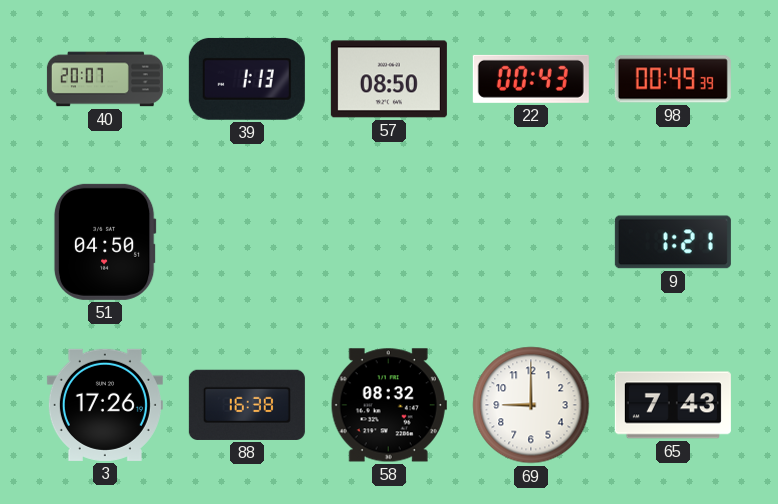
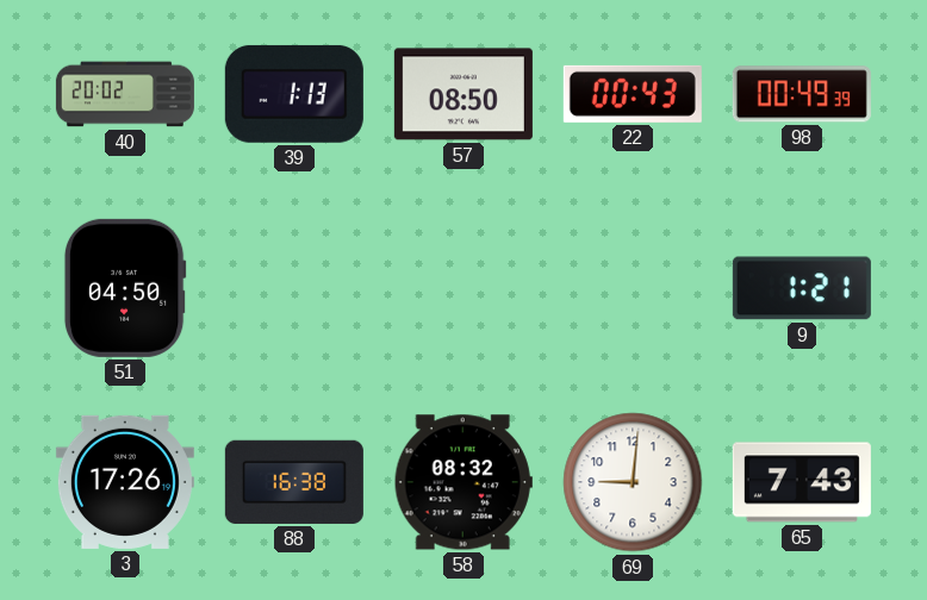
40: 20:07 -> 20:02 (125, 94)
69: 9:00 -> 9:01 (633, 482)
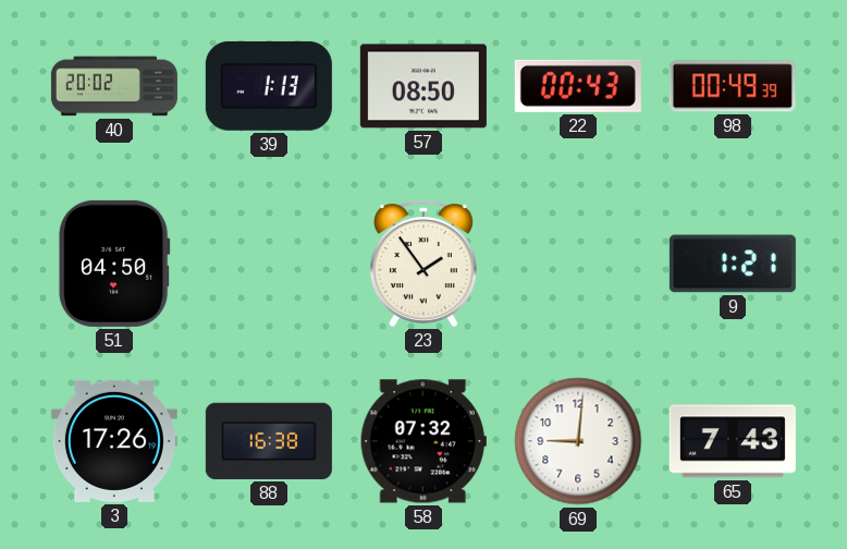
23: none -> 1:54 (423, 264)
58: 08:32 -> 07:32 (423, 441)
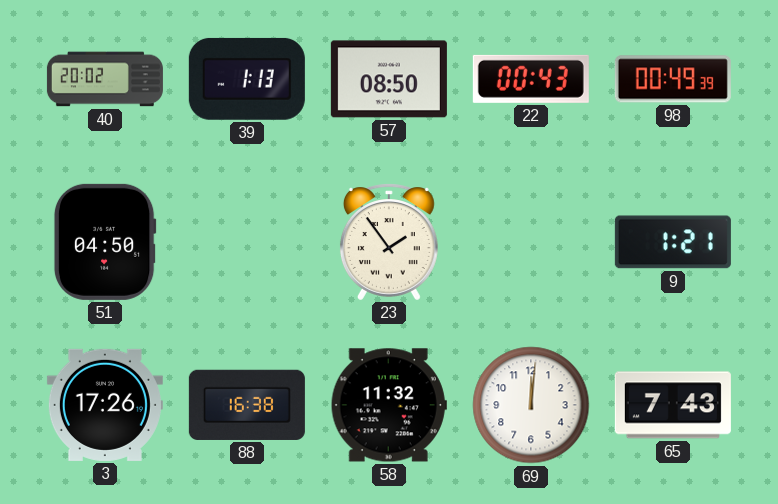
58: 07:32 -> 11:32 (389, 405)
69: 9:01 -> 12:01 (531, 405)
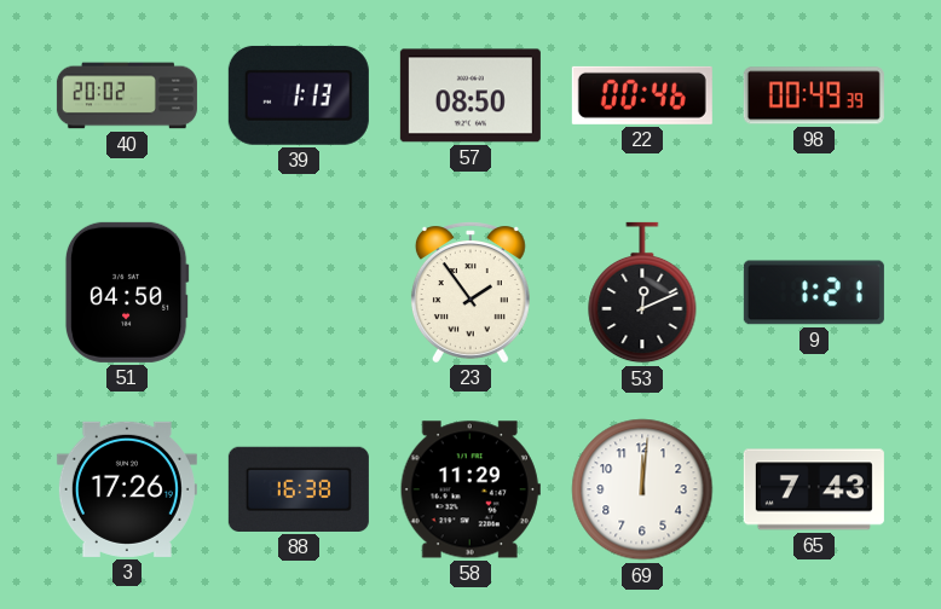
22: 00:43 -> 00:46 (642, 95)
53: none -> 12:11 (642, 292)
58: 11:32 -> 11:29 (470, 489)
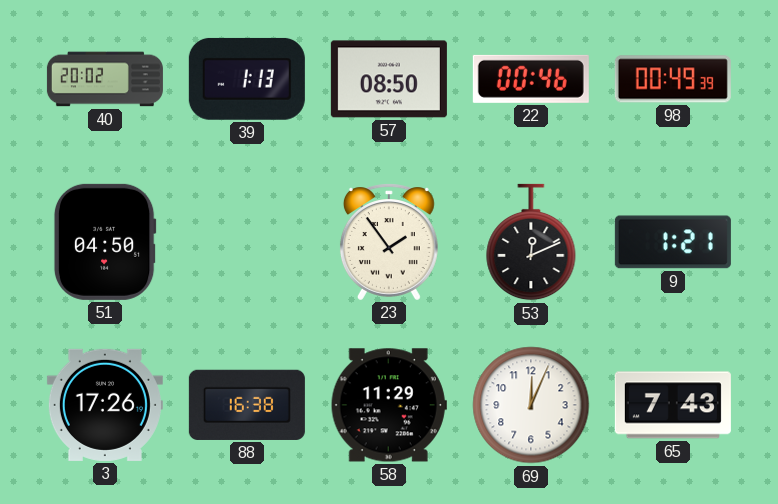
69: 12:01 -> 12:04 (531, 405)
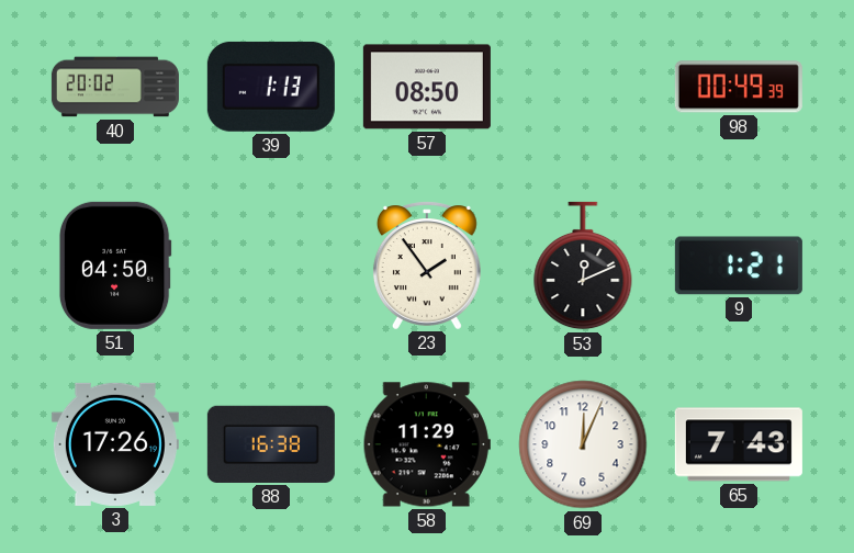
22: 00:46 -> none (531, 79)
